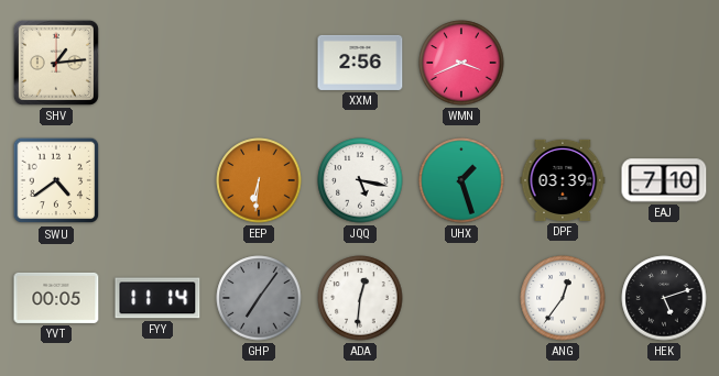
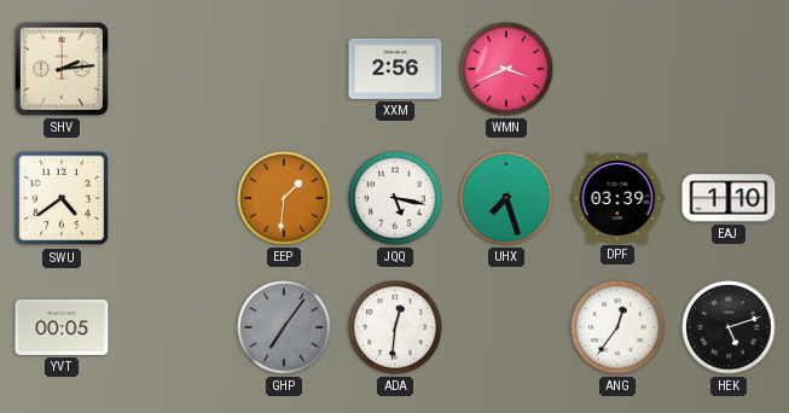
SHV: 1:14 -> 2:14 (62, 69)
EEP: 6:31 -> 1:31 (284, 198)
UHX: 1:27 -> 7:27 (506, 198)
EAJ: 7:10 -> 1:10 (729, 198)
FYY: 11:14 -> none (157, 298)
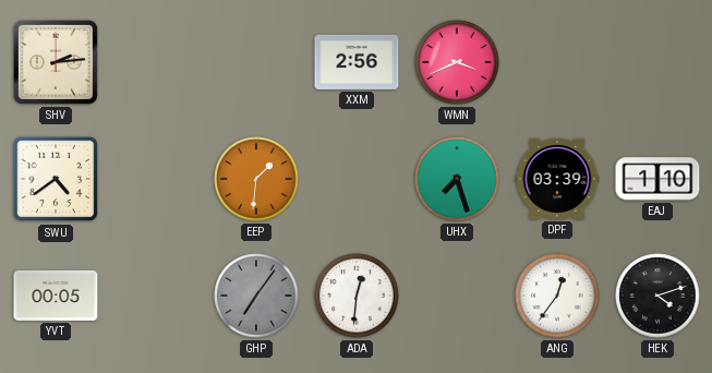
JQQ: 5:17 -> none (395, 198)
HEK: 5:12 -> 4:12 (657, 296)
